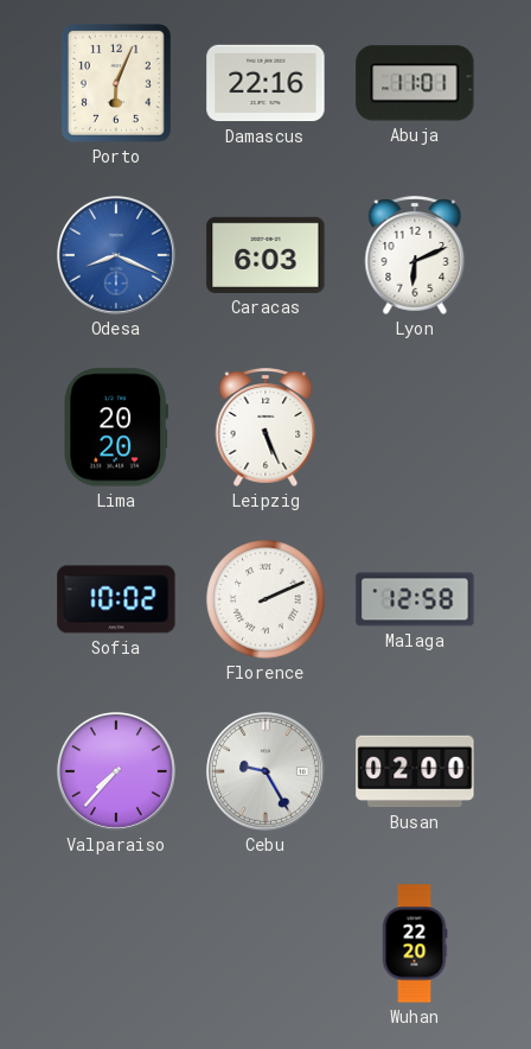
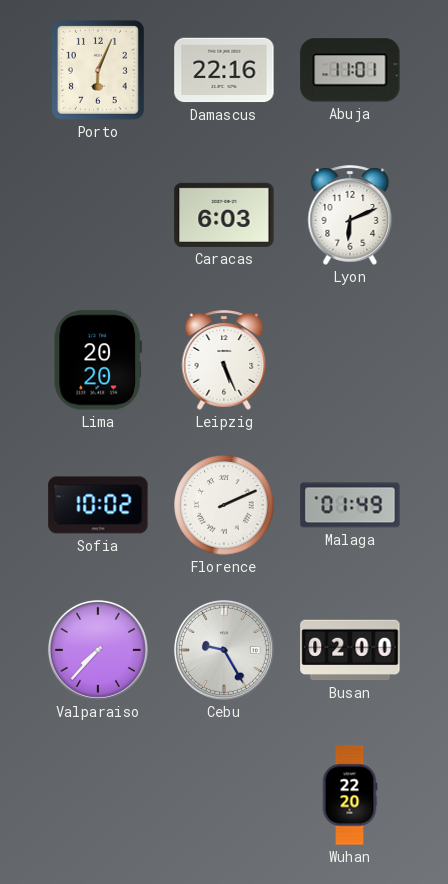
Odesa: 8:19 -> none (116, 255)
Malaga: 12:58 -> 01:49 (350, 505)
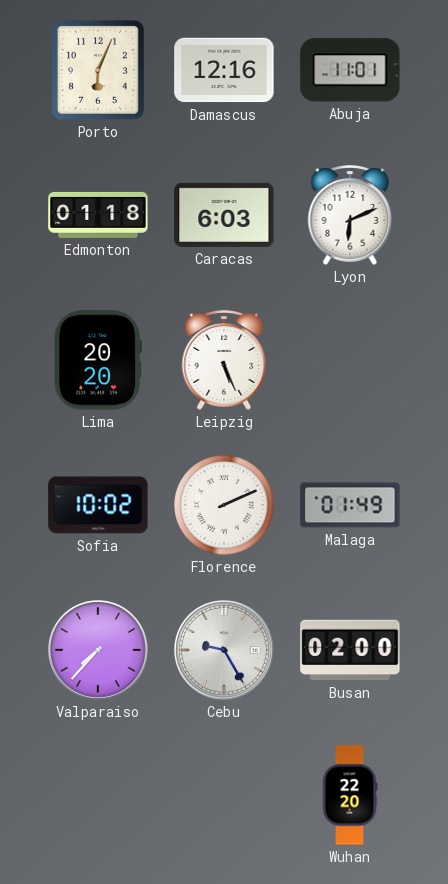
Damascus: 22:16 -> 12:16 (224, 70)
Edmonton: none -> 01:18 (98, 215)
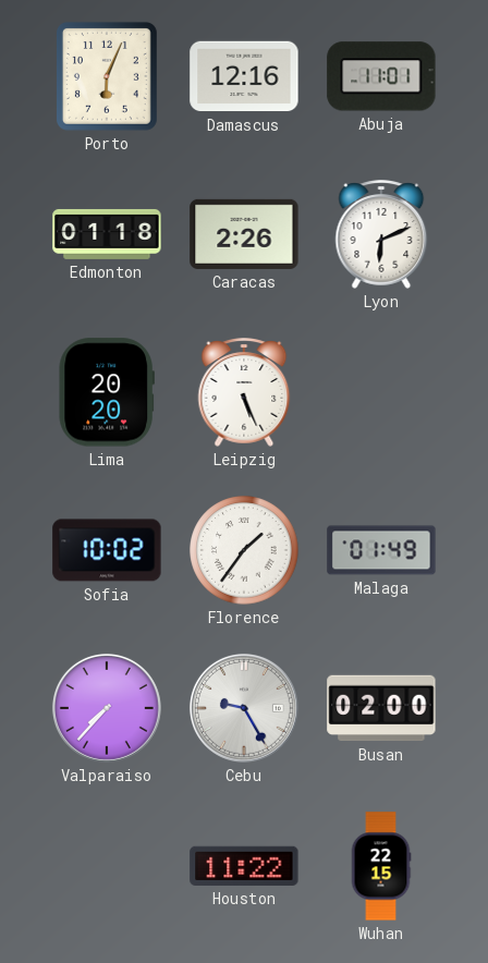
Caracas: 6:03 -> 2:26 (244, 234)
Florence: 2:11 -> 1:36 (244, 550)
Houston: none -> 11:22 (244, 866)
Wuhan: 22:20 -> 22:15 (381, 866)
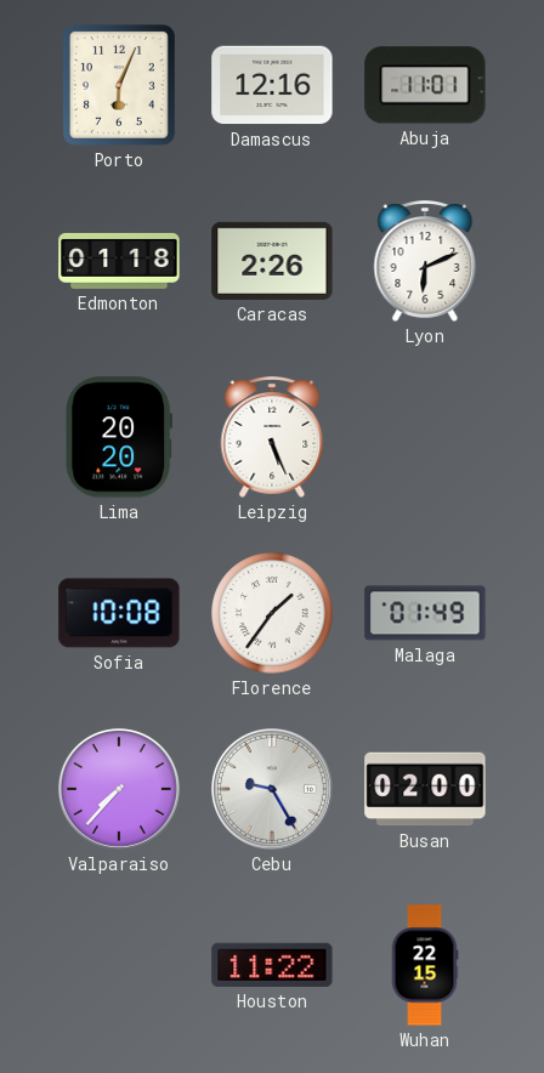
Sofia: 10:02 -> 10:08 (119, 613)
